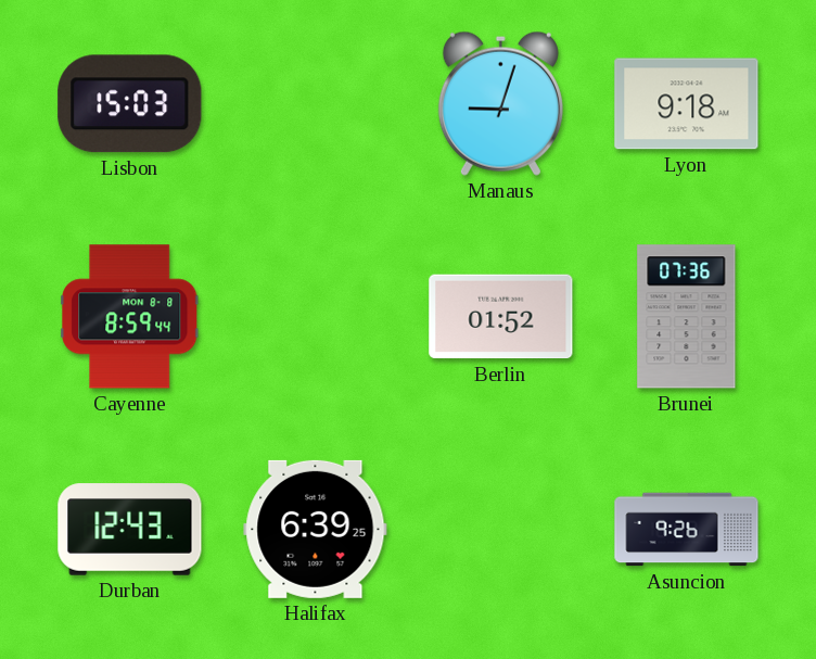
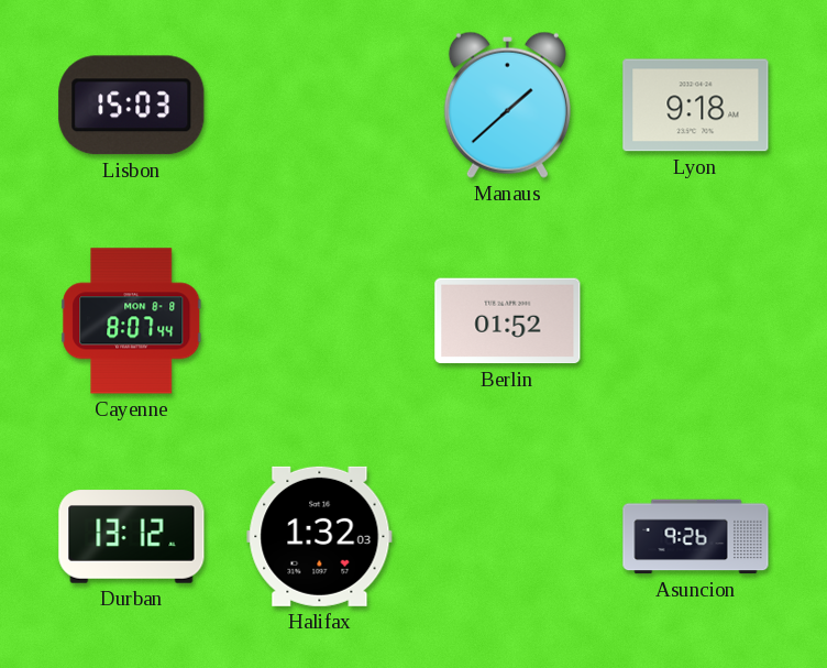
Manaus: 9:03 -> 1:38 (507, 105)
Cayenne: 8:59 -> 8:07 (132, 321)
Brunei: 07:36 -> none (687, 317)
Durban: 12:43 -> 13:12 (132, 537)
Halifax: 6:39 -> 1:32 (320, 536)
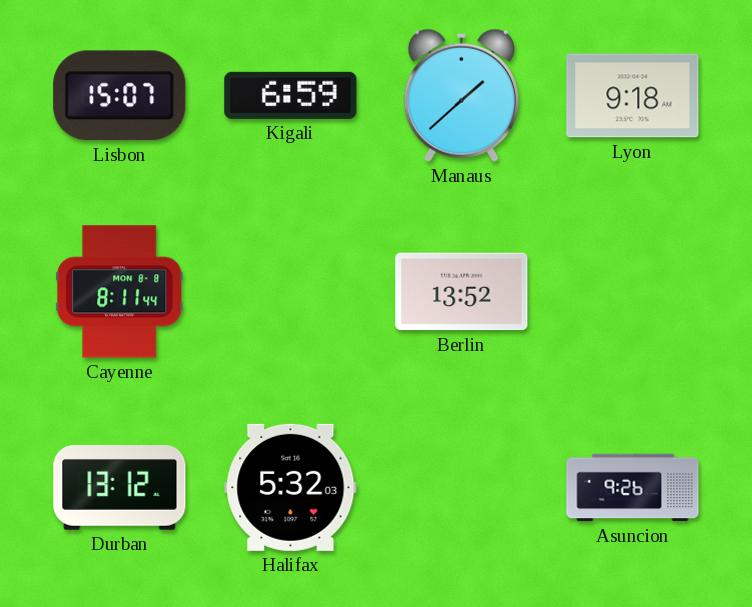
Lisbon: 15:03 -> 15:07 (120, 96)
Kigali: none -> 6:59 (291, 95)
Cayenne: 8:07 -> 8:11 (120, 292)
Berlin: 01:52 -> 13:52 (462, 292)
Halifax: 1:32 -> 5:32 (291, 487)
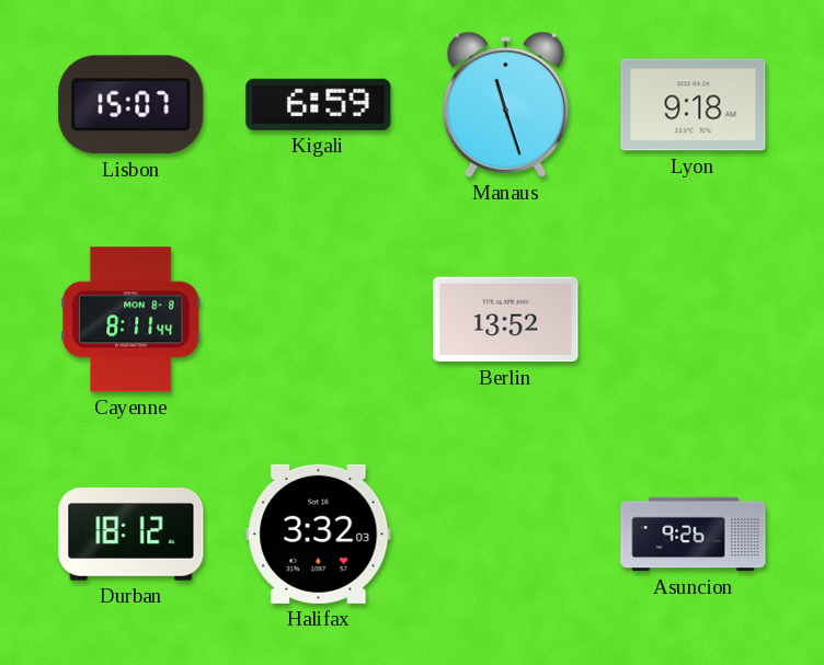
Manaus: 1:38 -> 11:27 (505, 104)
Durban: 13:12 -> 18:12 (131, 535)
Halifax: 5:32 -> 3:32 (319, 534)
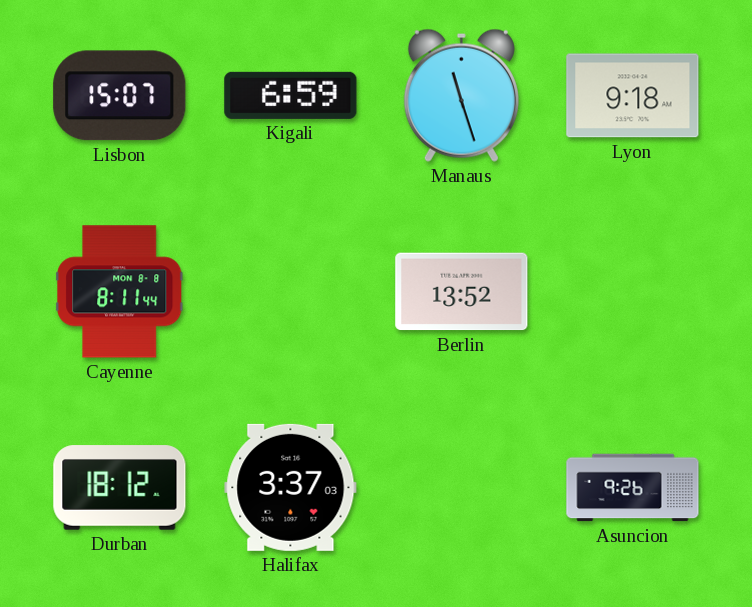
Halifax: 3:32 -> 3:37 (291, 487)
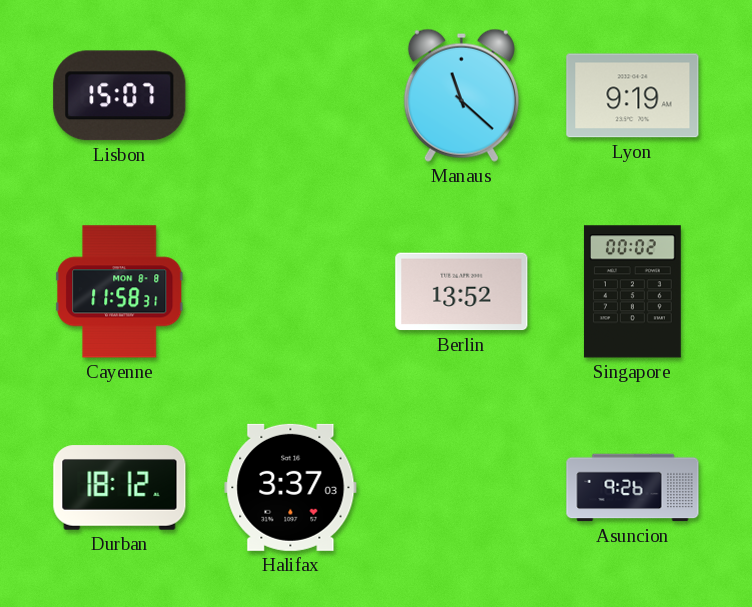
Kigali: 6:59 -> none (291, 95)
Manaus: 11:27 -> 11:22 (461, 95)
Lyon: 9:18 -> 9:19 (633, 96)
Cayenne: 8:11 -> 11:58 (120, 292)
Singapore: none -> 00:02 (632, 292)
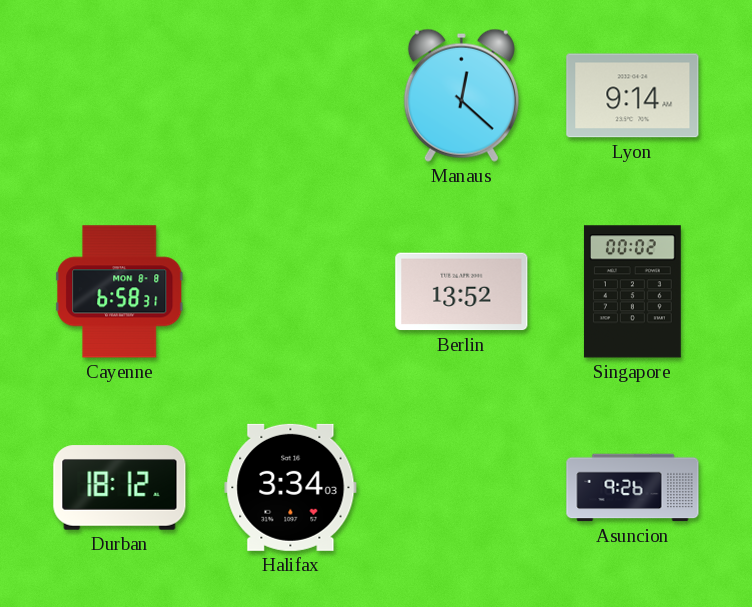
Lisbon: 15:07 -> none (120, 96)
Manaus: 11:22 -> 12:22 (461, 95)
Lyon: 9:19 -> 9:14 (633, 96)
Cayenne: 11:58 -> 6:58 (120, 292)
Halifax: 3:37 -> 3:34 (291, 487)
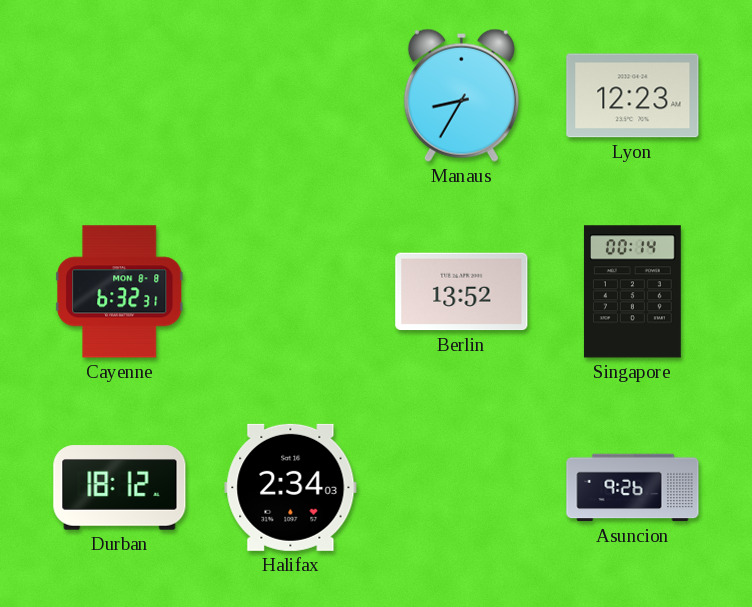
Manaus: 12:22 -> 8:35 (461, 95)
Lyon: 9:14 -> 12:23 (633, 96)
Cayenne: 6:58 -> 6:32 (120, 292)
Singapore: 00:02 -> 00:14 (632, 292)
Halifax: 3:34 -> 2:34 (291, 487)
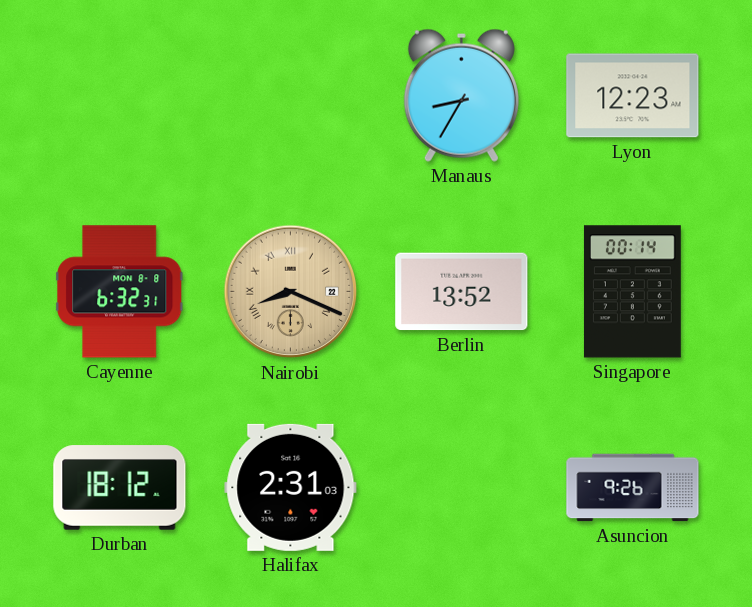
Nairobi: none -> 8:19 (291, 292)
Halifax: 2:34 -> 2:31 (291, 487)
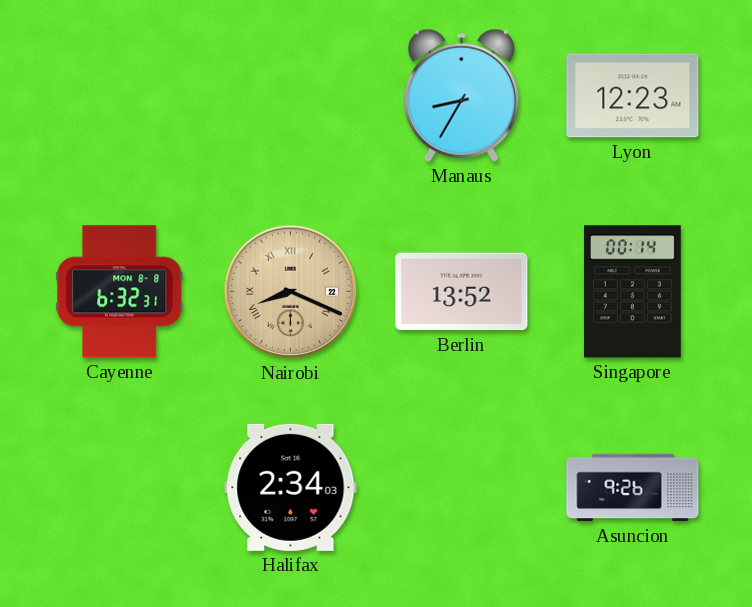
Durban: 18:12 -> none (120, 488)
Halifax: 2:31 -> 2:34 (291, 487)
